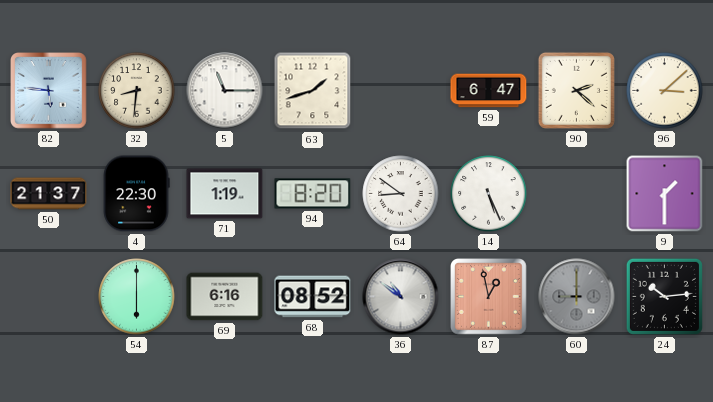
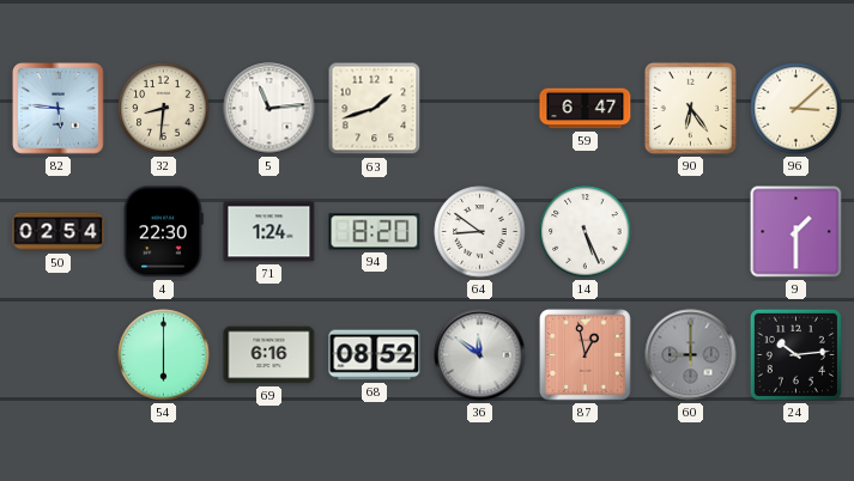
5: 11:15 -> 11:14 (269, 109)
90: 2:22 -> 6:24 (690, 108)
50: 21:37 -> 02:54 (59, 232)
71: 1:19 -> 1:24 (269, 232)
36: 10:51 -> 11:51 (480, 355)
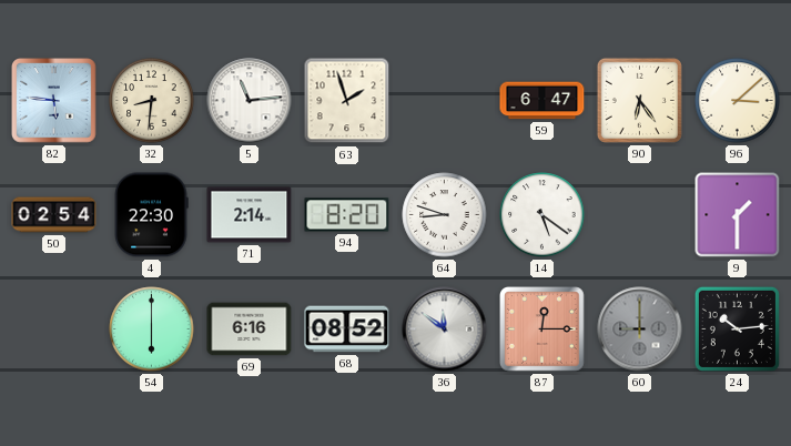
63: 1:42 -> 1:57 (347, 101)
71: 1:24 -> 2:14 (250, 215)
64: 8:51 -> 8:48 (445, 215)
14: 5:26 -> 5:21 (542, 215)
87: 12:58 -> 12:15 (542, 330)
